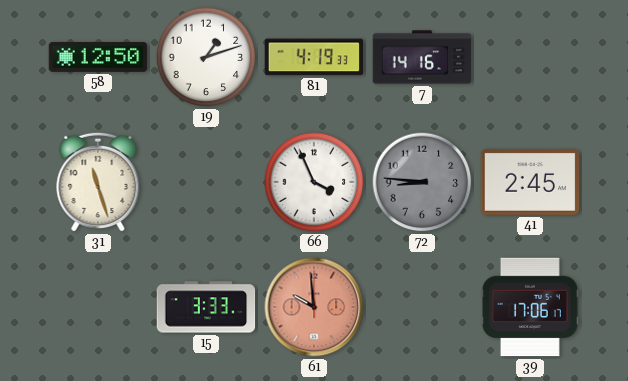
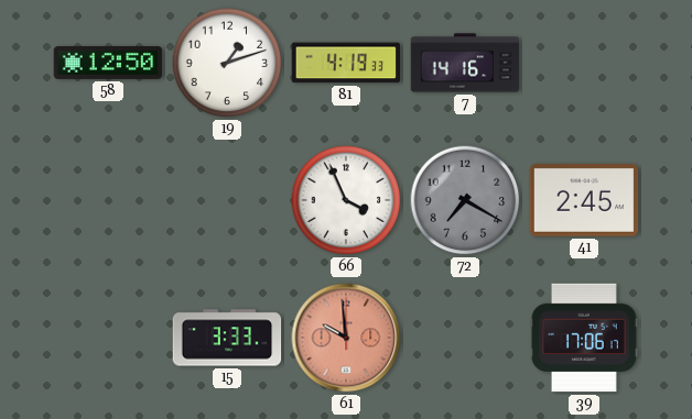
31: 11:27 -> none (98, 182)
72: 8:46 -> 7:20 (465, 200)
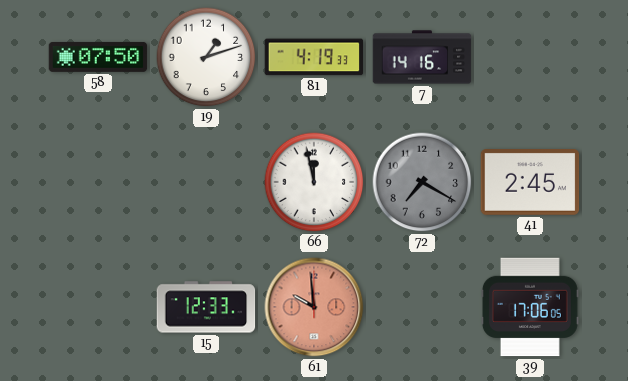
58: 12:50 -> 07:50 (98, 57)
66: 3:56 -> 11:58 (314, 182)
15: 3:33 -> 12:33 (206, 307)
39: 17:06:17 -> 17:06:05 (530, 307)
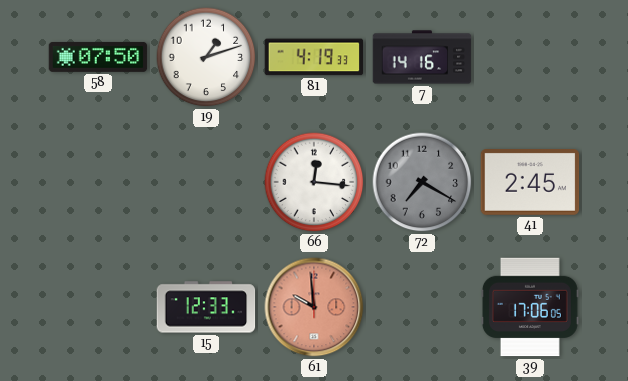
66: 11:58 -> 12:16 (314, 182)
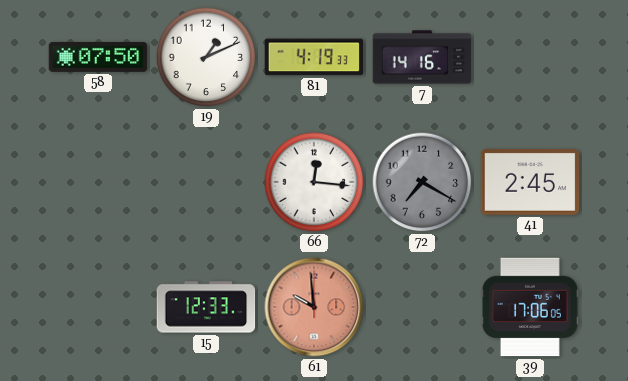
19: 1:12 -> 1:11 (206, 57)
